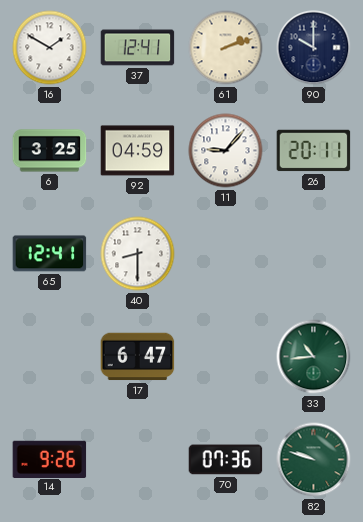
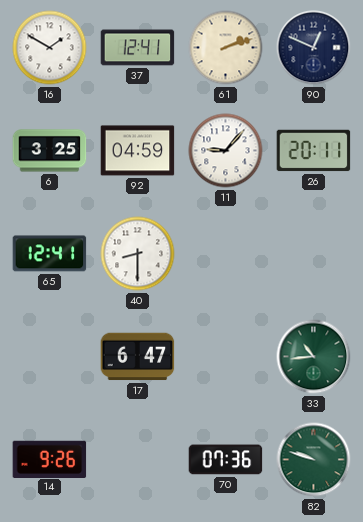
90: 10:00 -> 12:49 (314, 48)
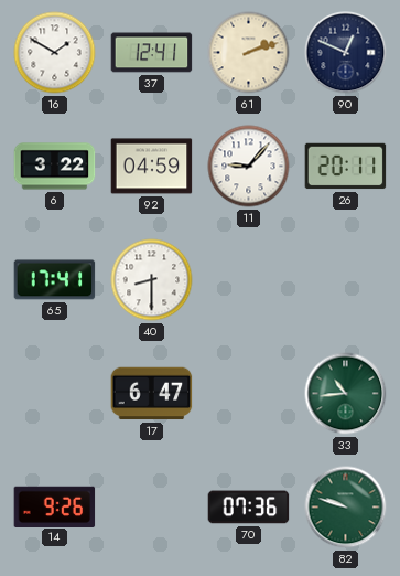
6: 3:25 -> 3:22 (55, 167)
65: 12:41 -> 17:41 (55, 280)
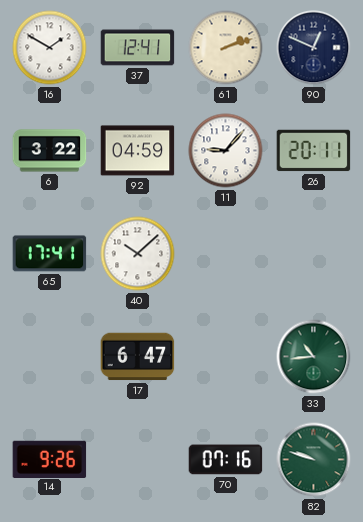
40: 8:30 -> 10:08 (138, 254)
70: 07:36 -> 07:16 (226, 460)
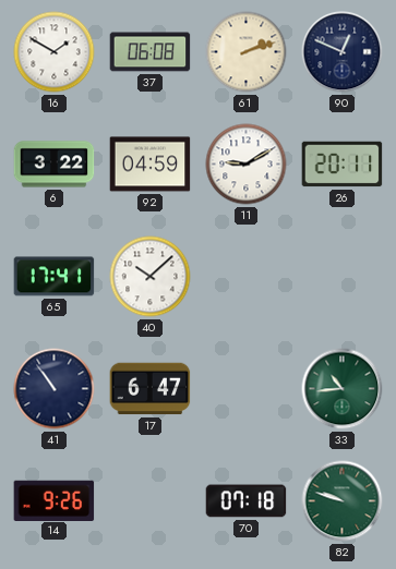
37: 12:41 -> 06:08 (151, 52)
11: 9:07 -> 9:10 (247, 165)
41: none -> 10:54 (55, 389)
70: 07:16 -> 07:18 (247, 501)
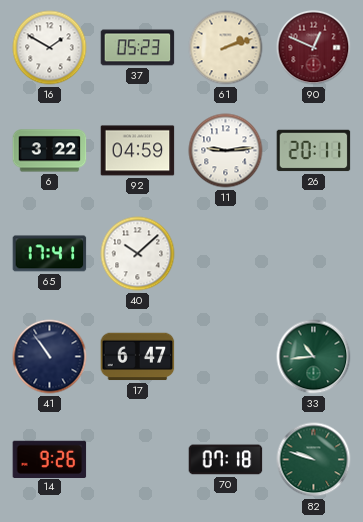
37: 06:08 -> 05:23 (138, 48)
90 dial: navy -> burgundy (314, 48)
11: 9:10 -> 9:14 (226, 151)
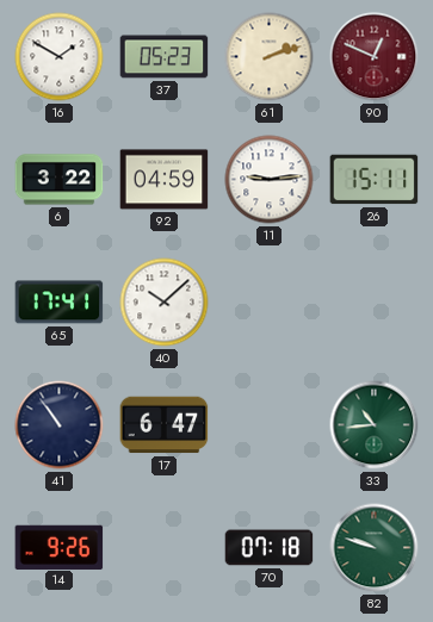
26: 20:11 -> 15:11 (375, 180)
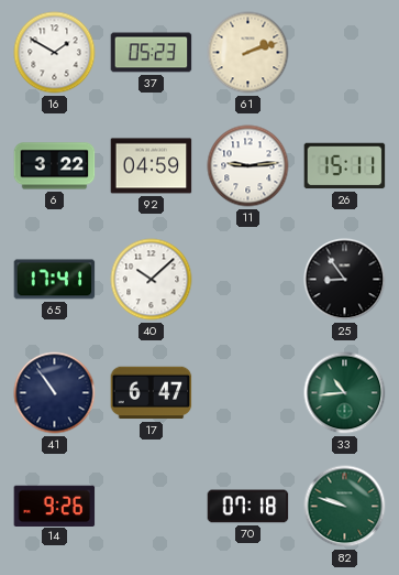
90: 12:49 -> none (375, 57)
25: none -> 8:54 (345, 280)
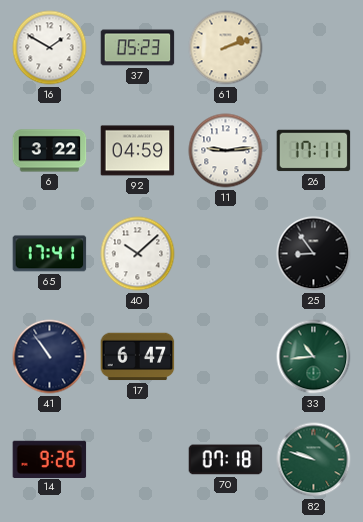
26: 15:11 -> 17:11 (314, 151)
